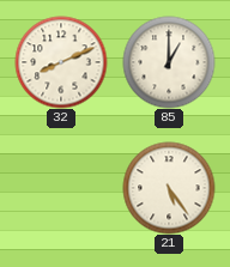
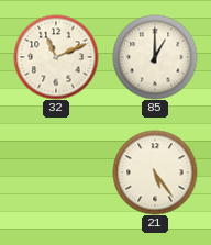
32: 8:11 -> 11:11 (56, 57)
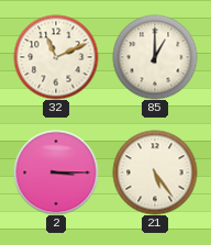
2: none -> 3:15 (56, 172)
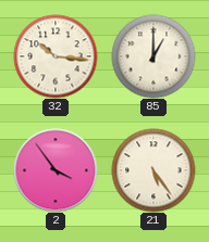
32: 11:11 -> 10:16 (56, 56)
2: 3:15 -> 3:54 (56, 170)
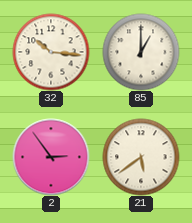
2: 3:54 -> 2:54 (51, 157)
21: 5:24 -> 5:39 (141, 157)
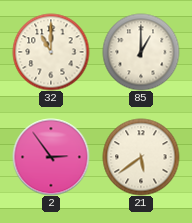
32: 10:16 -> 11:00 (51, 52)
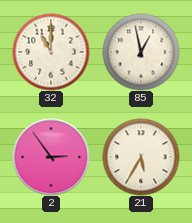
85: 1:00 -> 12:58 (141, 52)
21: 5:39 -> 5:35 (141, 157)
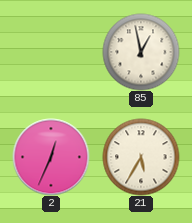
32: 11:00 -> none (51, 52)
2: 2:54 -> 12:34 (51, 157)
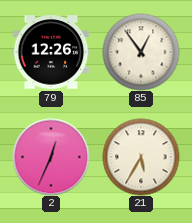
79: none -> 12:26 (51, 52)
85: 12:58 -> 12:54 (141, 52)
